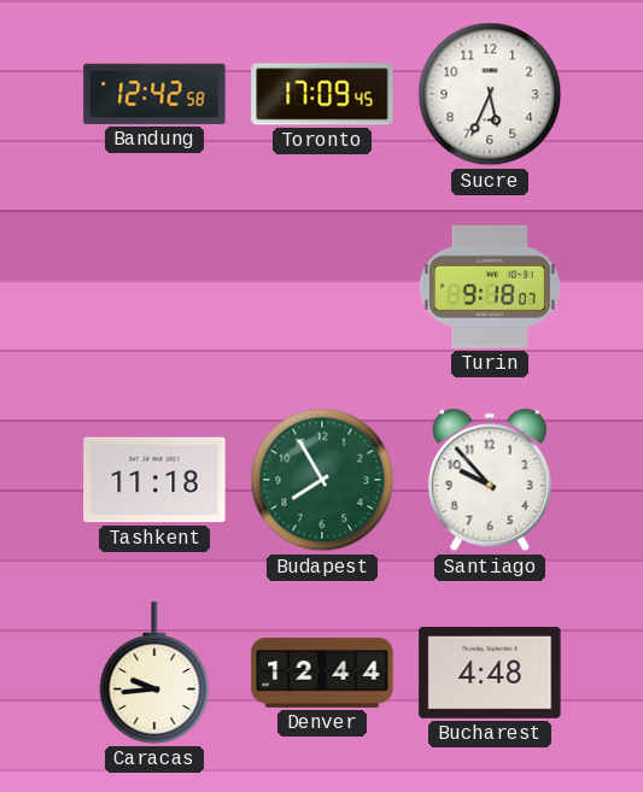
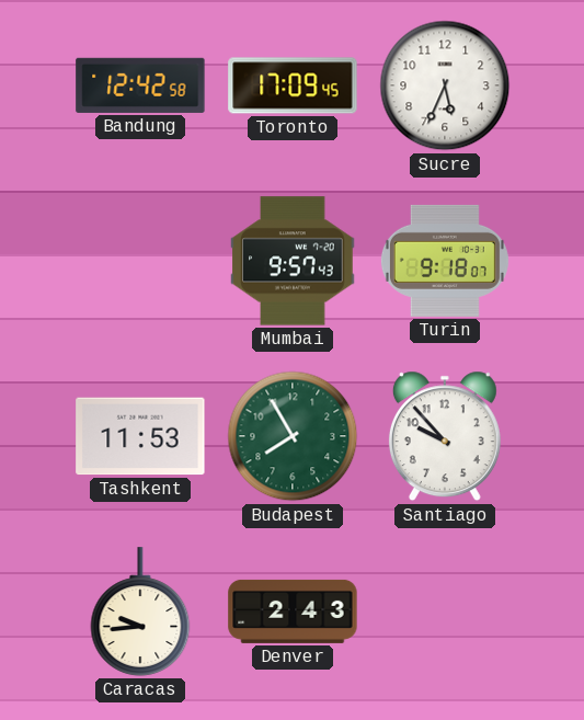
Mumbai: none -> 9:57 (293, 261)
Tashkent: 11:18 -> 11:53 (140, 436)
Denver: 12:44 -> 2:43 (293, 612)
Bucharest: 4:48 -> none (490, 673)
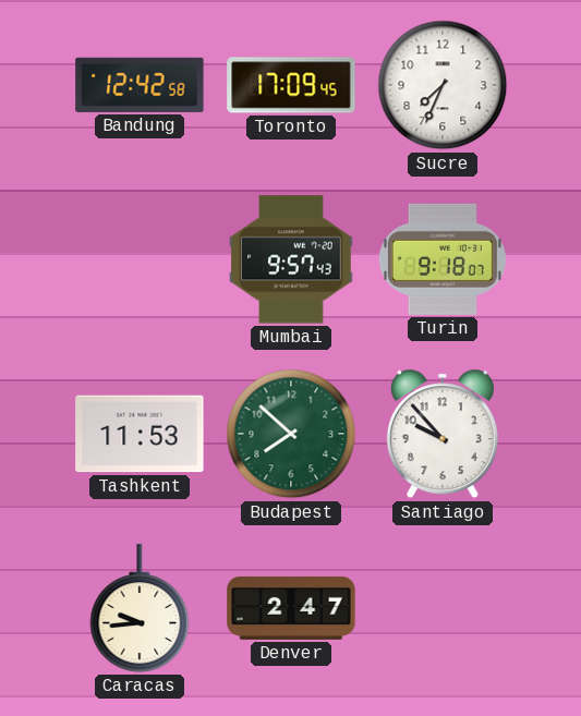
Sucre: 5:34 -> 7:34 (443, 85)
Budapest: 7:55 -> 7:52 (291, 434)
Denver: 2:43 -> 2:47 (291, 608)
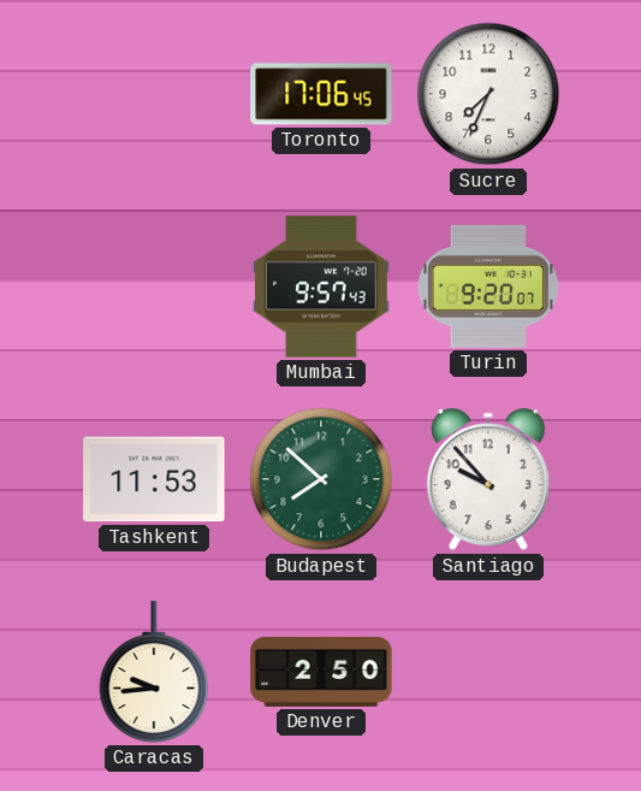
Bandung: 12:42 -> none (140, 85)
Toronto: 17:09 -> 17:06 (321, 94)
Turin: 9:18 -> 9:20 (488, 287)
Denver: 2:47 -> 2:50 (321, 672)
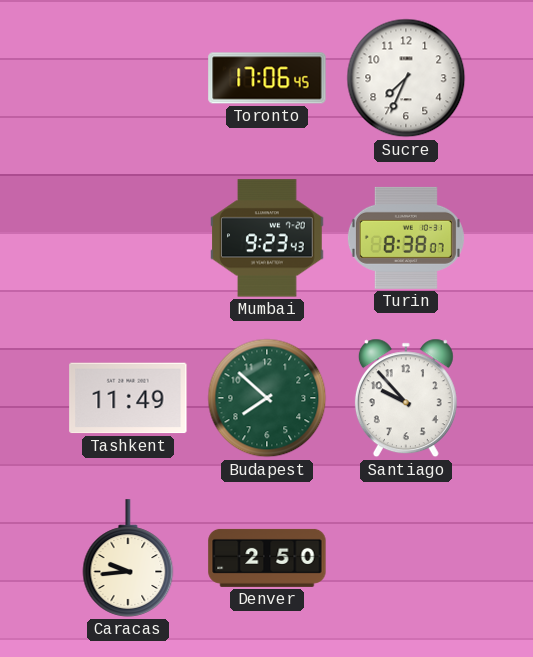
Mumbai: 9:57 -> 9:23 (267, 238)
Turin: 9:20 -> 8:38 (406, 238)
Tashkent: 11:53 -> 11:49 (128, 398)
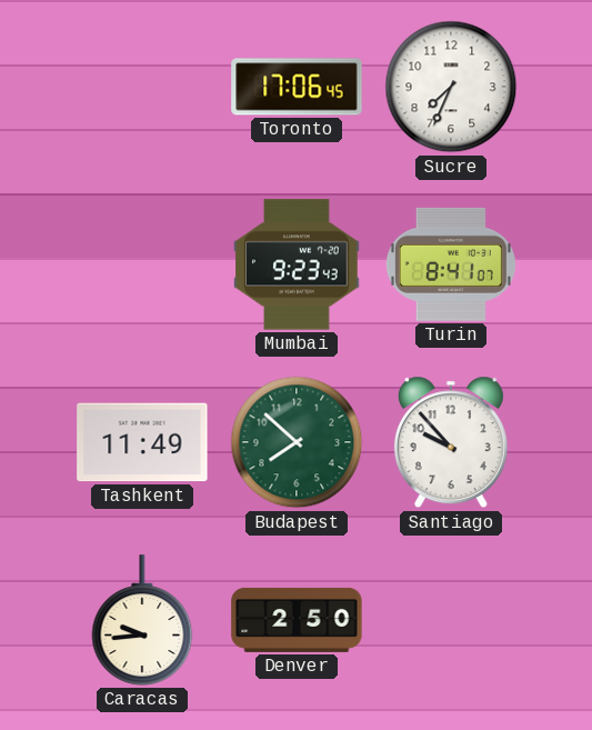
Turin: 8:38 -> 8:41 (451, 264)
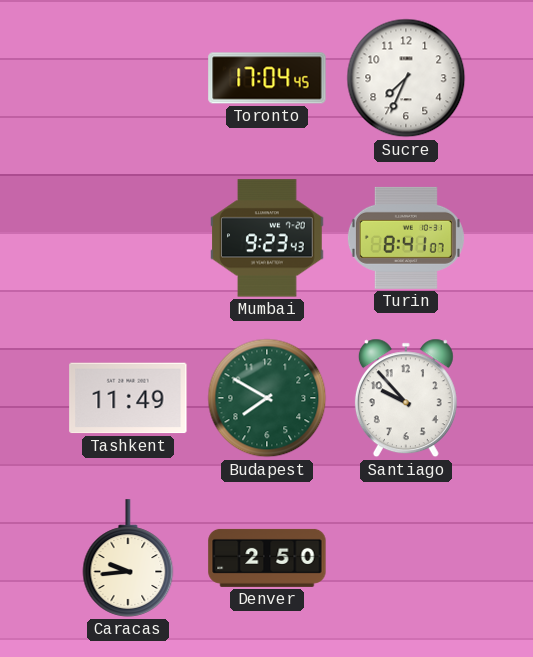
Toronto: 17:06 -> 17:04 (267, 78)
Budapest: 7:52 -> 7:50 (267, 398)
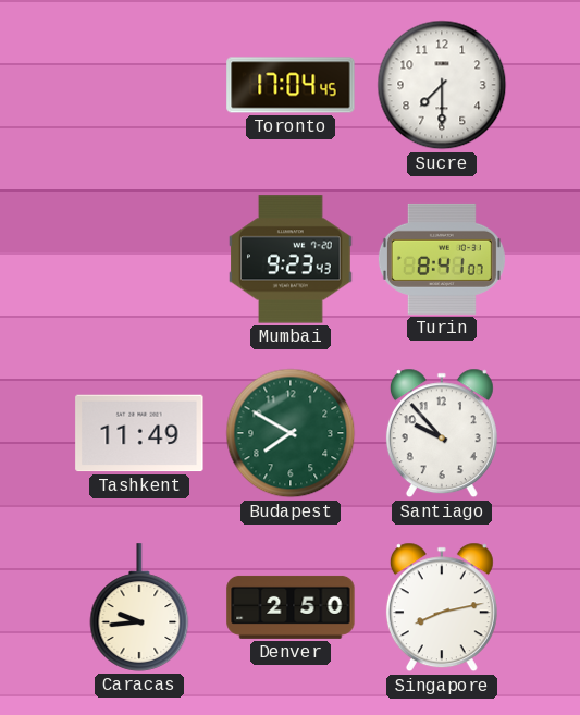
Sucre: 7:34 -> 7:30 (442, 85)
Singapore: none -> 8:13 (442, 607)
